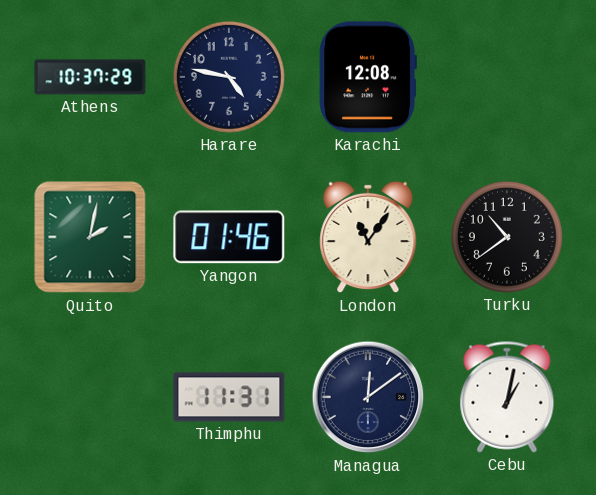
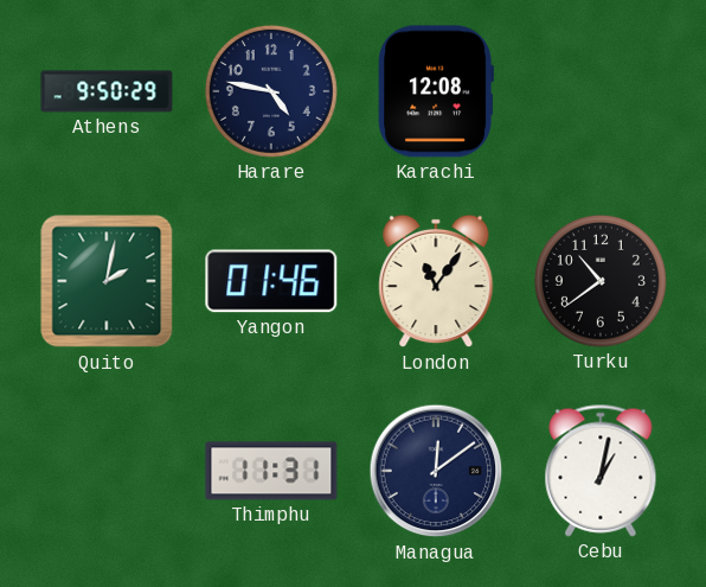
Athens: 10:37 -> 9:50 (107, 91)
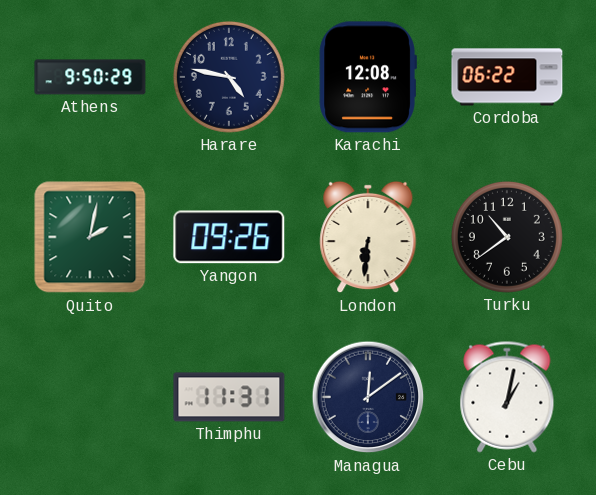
Cordoba: none -> 06:22 (507, 77)
Yangon: 01:46 -> 09:26 (229, 237)
London: 11:06 -> 6:31 (368, 237)
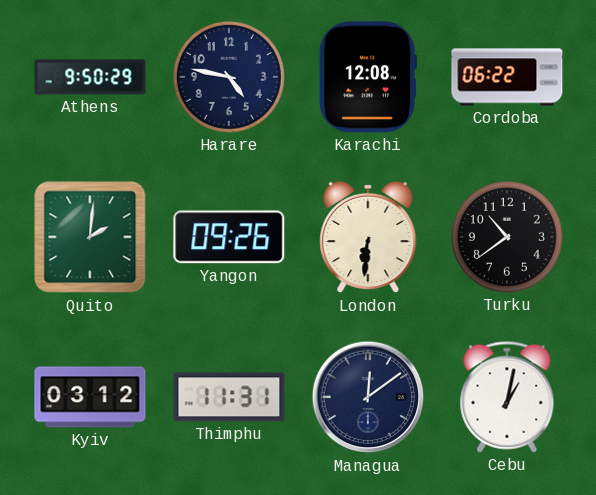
Quito: 2:02 -> 2:01 (90, 237)
Kyiv: none -> 03:12 (90, 397)
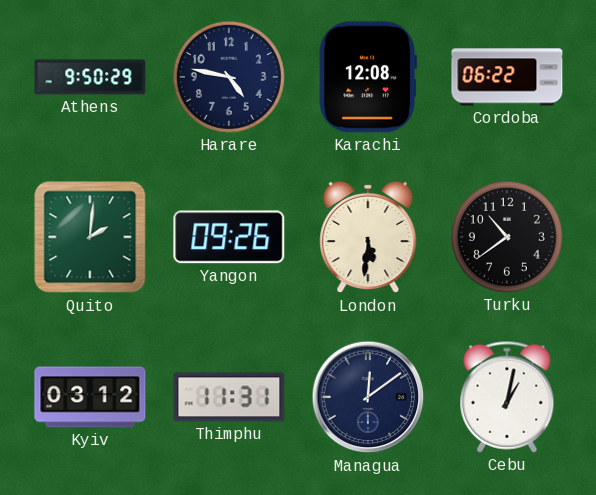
London: 6:31 -> 5:31 (368, 237)
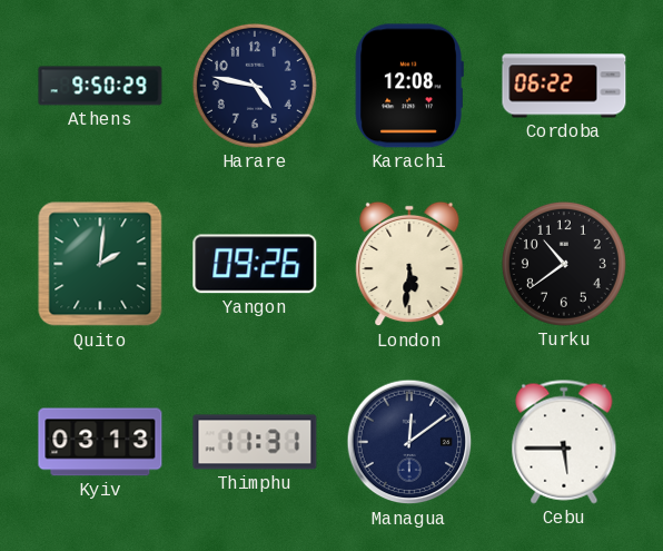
Kyiv: 03:12 -> 03:13 (100, 442)
Cebu: 1:02 -> 5:45 (564, 442)
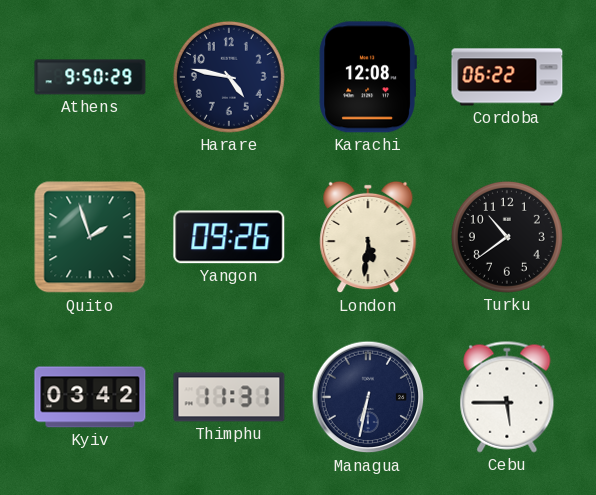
Quito: 2:01 -> 1:57 (90, 237)
Kyiv: 03:13 -> 03:42 (90, 397)
Managua: 12:09 -> 6:32 (368, 397)
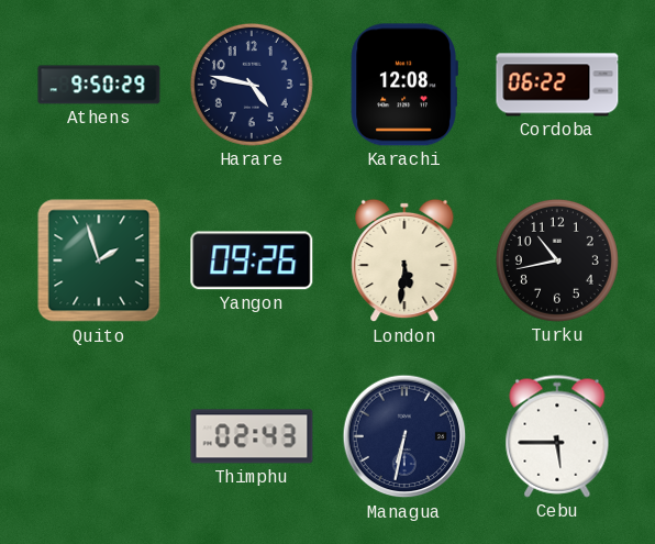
Turku: 10:39 -> 10:43 (557, 260)
Kyiv: 03:42 -> none (90, 397)
Thimphu: 11:31 -> 02:43 (252, 436)
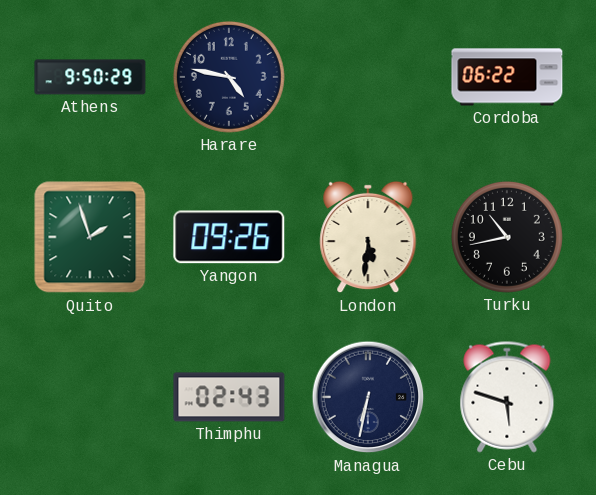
Karachi: 12:08 -> none (404, 85)
Cebu: 5:45 -> 5:48 (507, 397)
